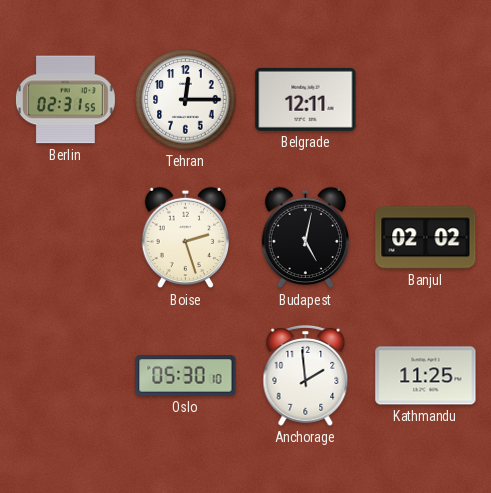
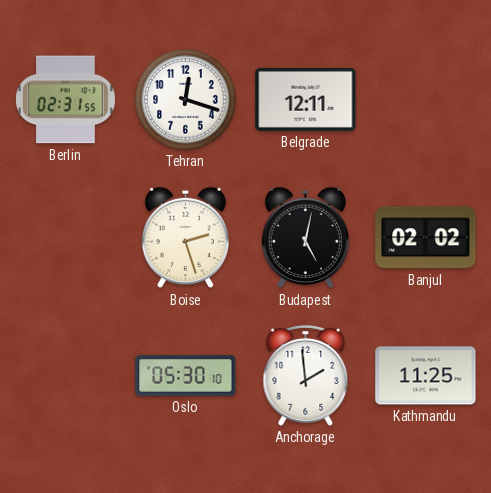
Tehran: 12:15 -> 12:18 (186, 100)
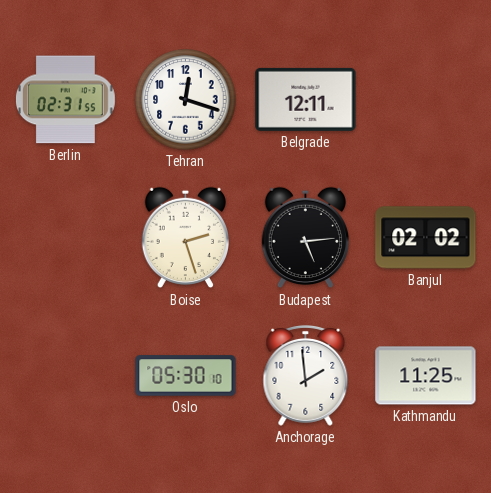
Budapest: 5:02 -> 5:14 (305, 238)
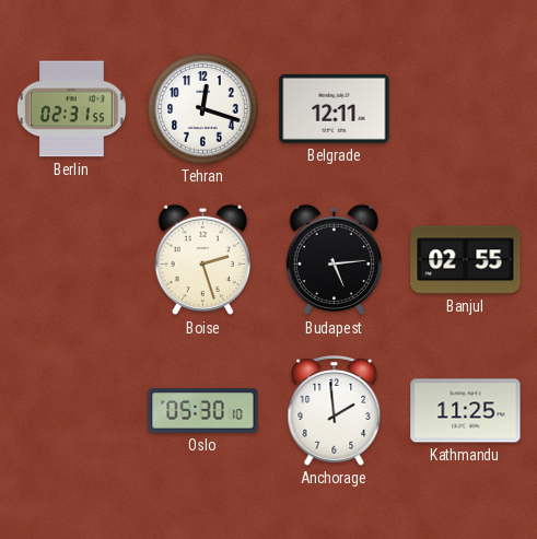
Banjul: 02:02 -> 02:55 (466, 260)
